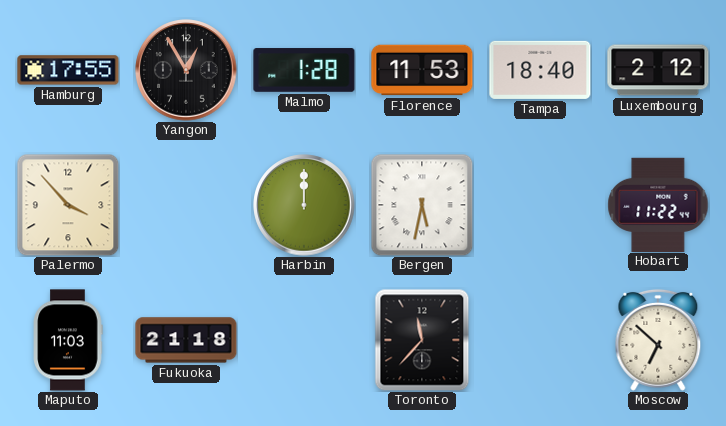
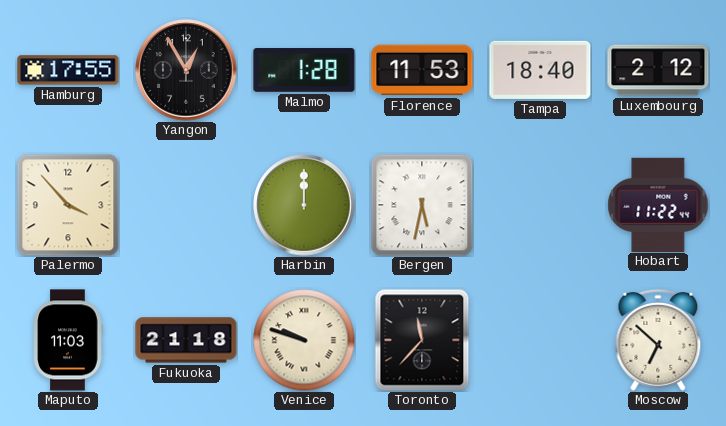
Venice: none -> 9:48 (304, 340)
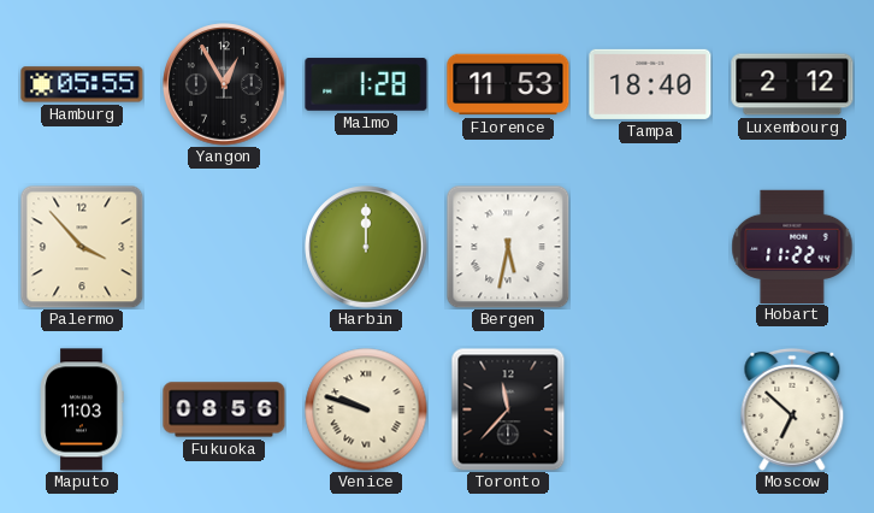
Hamburg: 17:55 -> 05:55 (82, 84)
Fukuoka: 21:18 -> 08:56 (224, 409)
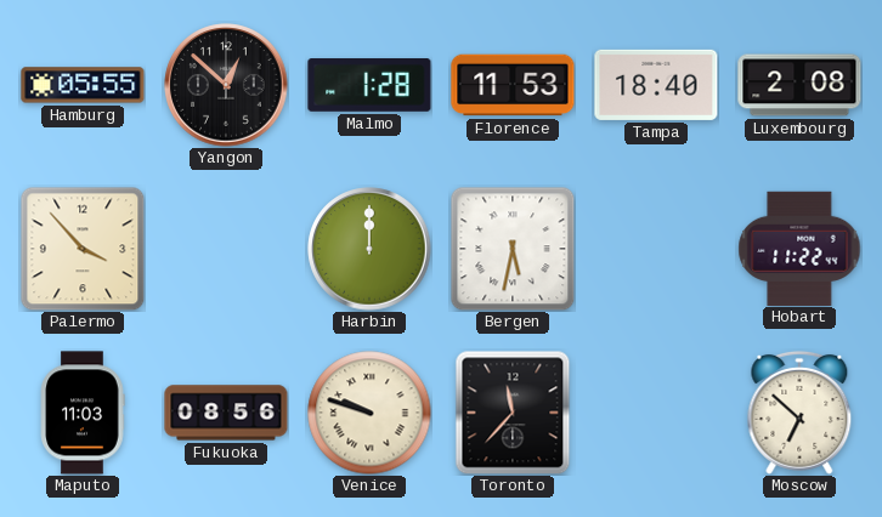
Yangon: 12:55 -> 12:52 (226, 85)
Luxembourg: 2:12 -> 2:08 (799, 85)
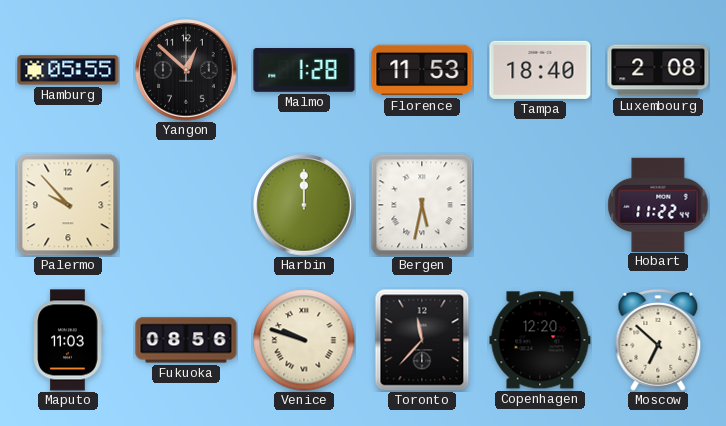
Palermo: 3:53 -> 9:53 (68, 205)
Copenhagen: none -> 12:20 (540, 340)
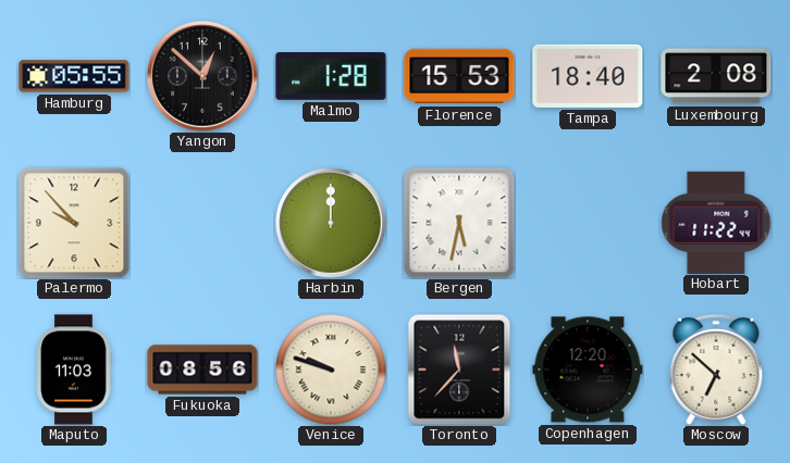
Florence: 11:53 -> 15:53 (459, 76)
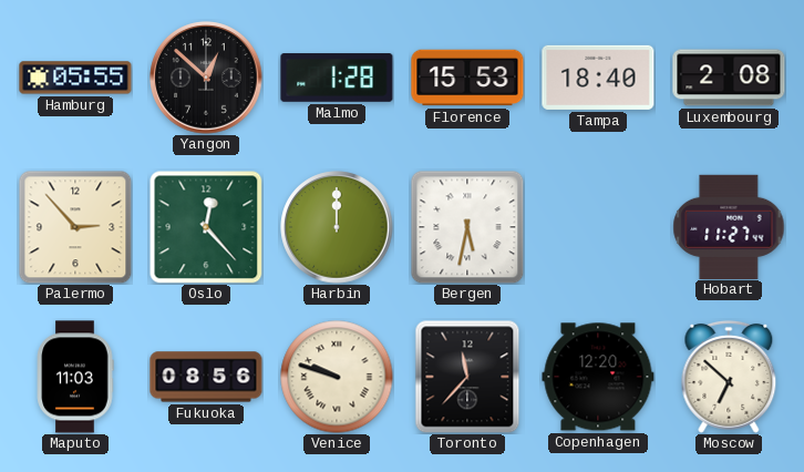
Palermo: 9:53 -> 2:53 (75, 227)
Oslo: none -> 12:23 (206, 227)
Hobart: 11:22 -> 11:27 (729, 226)
